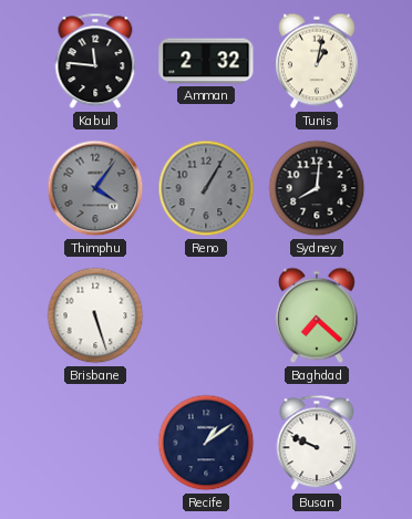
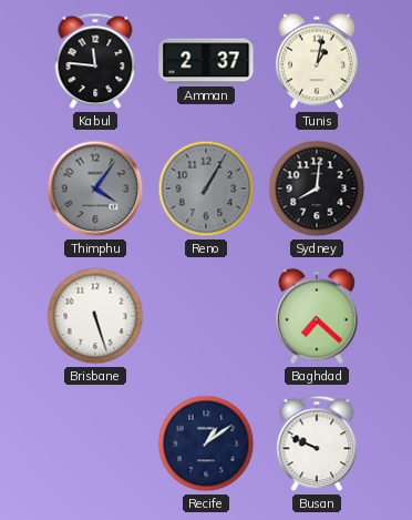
Amman: 2:32 -> 2:37 (206, 61)
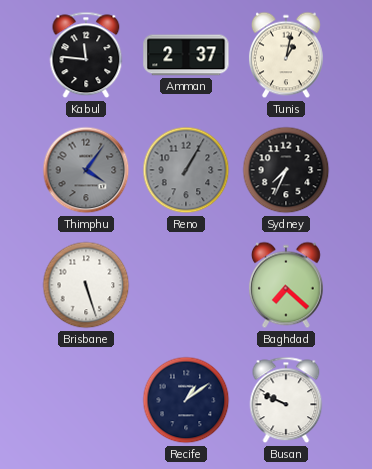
Sydney: 8:01 -> 7:34 (286, 170)
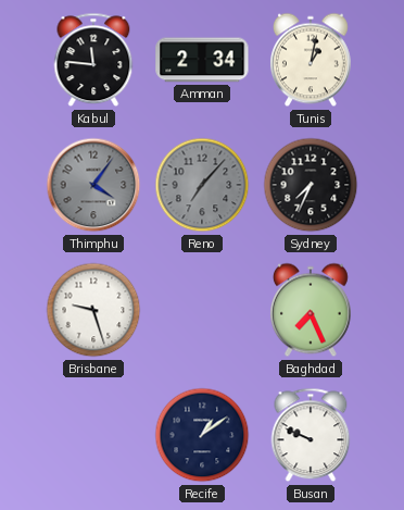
Amman: 2:37 -> 2:34 (202, 60)
Reno: 1:05 -> 7:07 (202, 185)
Brisbane: 5:27 -> 9:27 (93, 310)
Baghdad: 7:22 -> 7:26 (311, 310)
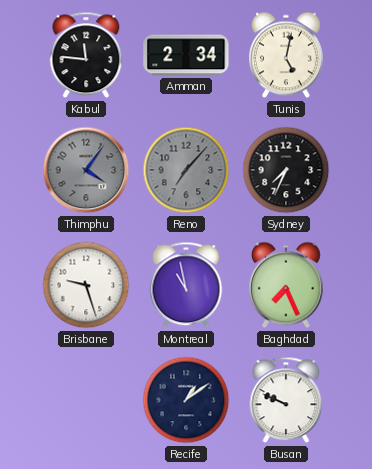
Tunis: 1:02 -> 5:02 (286, 55)
Montreal: none -> 10:58 (186, 285)
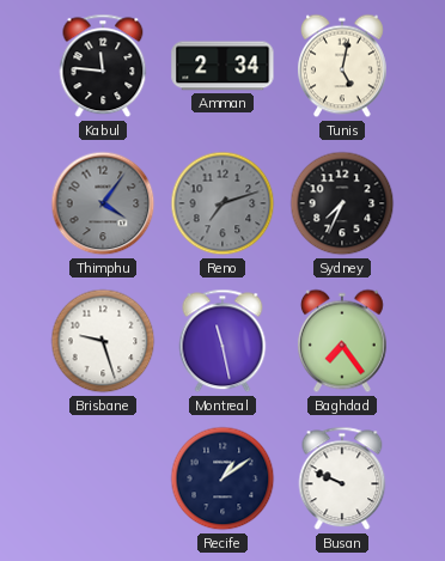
Reno: 7:07 -> 7:12 (222, 203)
Montreal: 10:58 -> 11:28 (222, 341)
Baghdad: 7:26 -> 7:24 (342, 341)
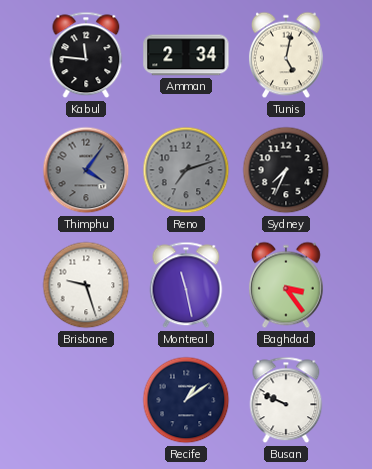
Baghdad: 7:24 -> 3:24 (286, 285)
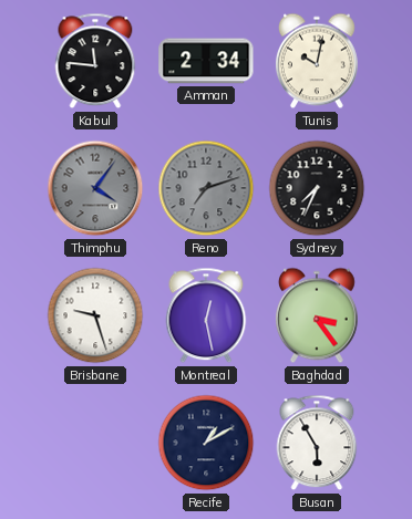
Tunis: 5:02 -> 10:02 (317, 61)
Montreal: 11:28 -> 12:28 (206, 315)
Recife: 1:09 -> 1:10 (206, 443)
Busan: 9:49 -> 5:55 (317, 443)
